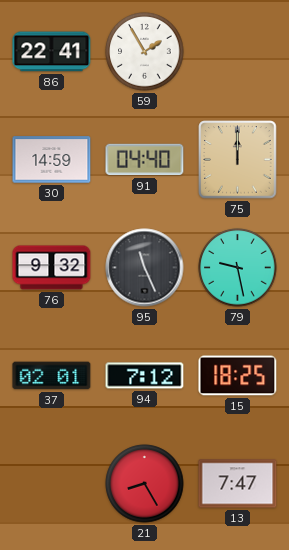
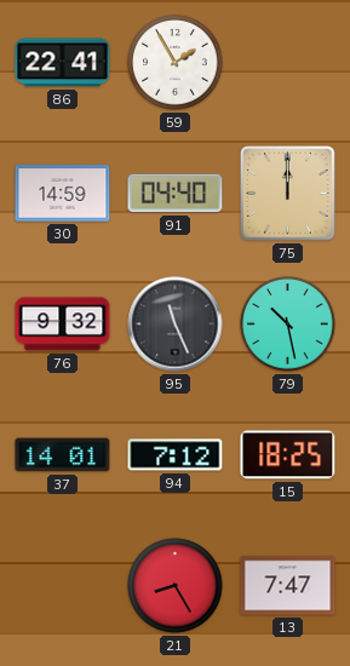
79: 9:28 -> 10:28 (288, 325)
37: 02:01 -> 14:01 (63, 455)
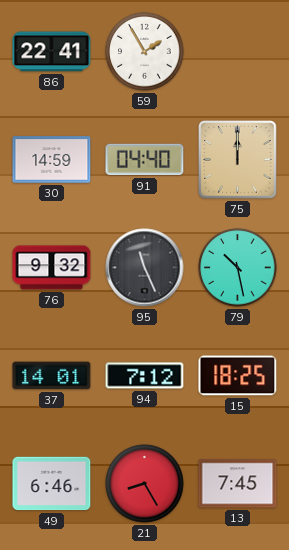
49: none -> 6:46 (52, 484)
13: 7:47 -> 7:45 (238, 484)
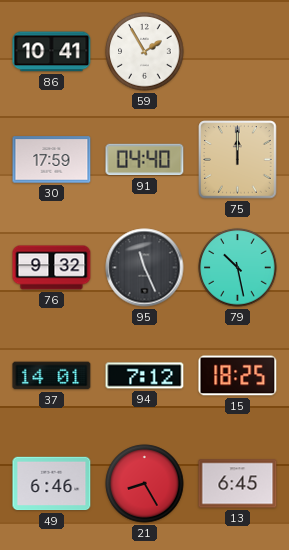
86: 22:41 -> 10:41 (52, 52)
30: 14:59 -> 17:59 (52, 160)
13: 7:45 -> 6:45 (238, 484)
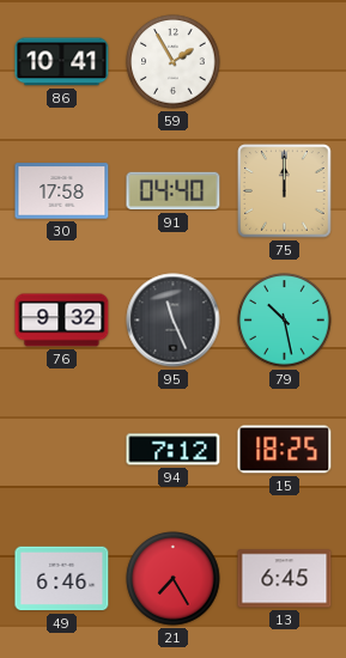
30: 17:59 -> 17:58 (62, 191)
37: 14:01 -> none (52, 376)
21: 8:25 -> 7:25 (174, 579)
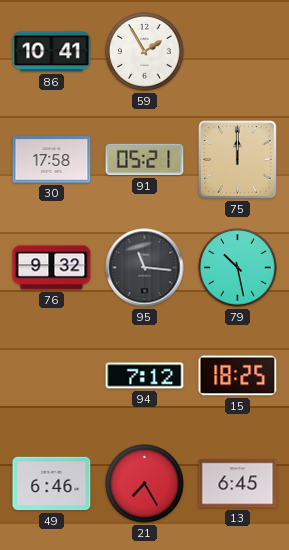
91: 04:40 -> 05:21 (145, 160)
95: 11:26 -> 11:16 (145, 268)
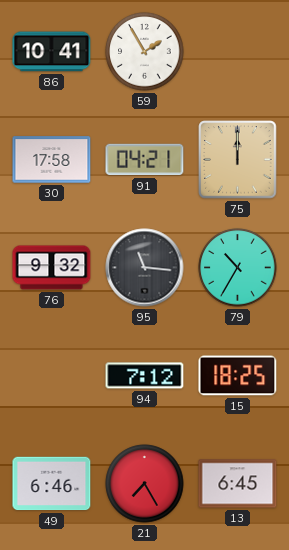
91: 05:21 -> 04:21 (145, 160)
79: 10:28 -> 10:35 (238, 268)
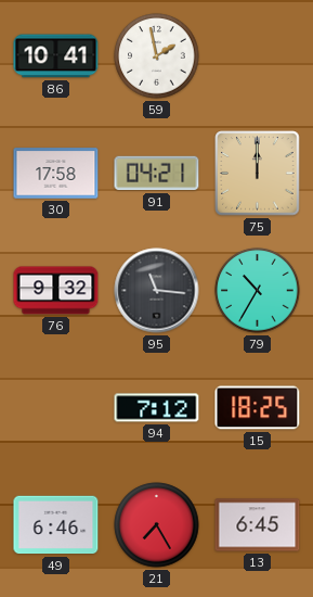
59: 1:55 -> 1:58 (157, 56)
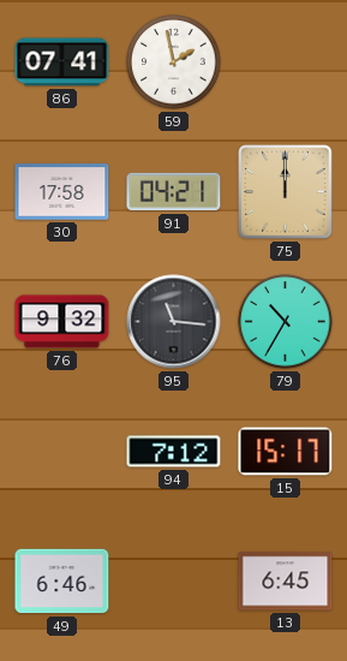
86: 10:41 -> 07:41 (62, 62)
15: 18:25 -> 15:17 (286, 452)
21: 7:25 -> none (157, 525)
